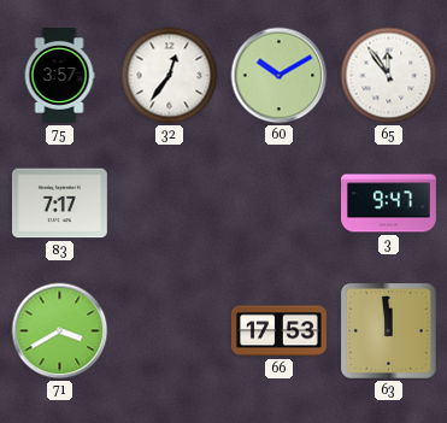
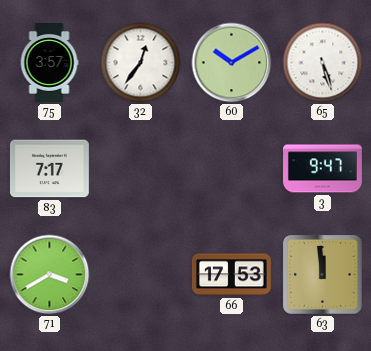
65: 11:54 -> 5:27 (323, 63)
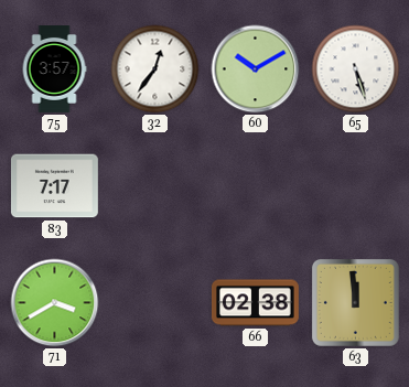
3: 9:47 -> none (323, 169)
66: 17:53 -> 02:38 (255, 303)
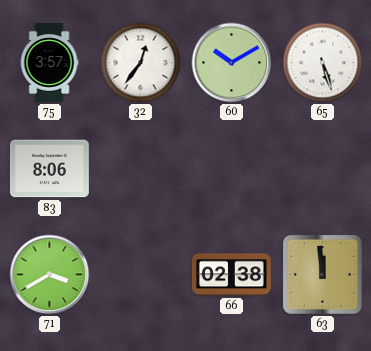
83: 7:17 -> 8:06 (49, 169)
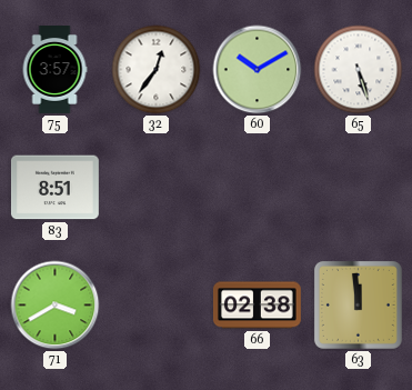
83: 8:06 -> 8:51 (54, 188)
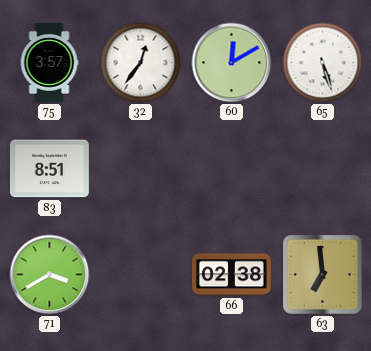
60: 10:10 -> 12:10 (232, 63)
63: 11:59 -> 6:59 (322, 274)
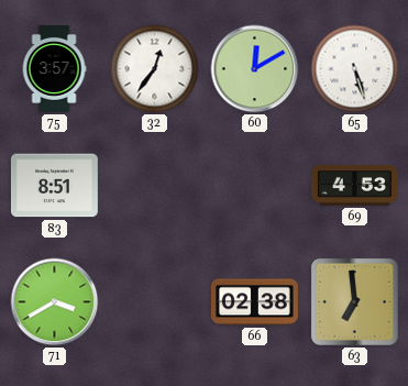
69: none -> 4:53 (354, 186)
